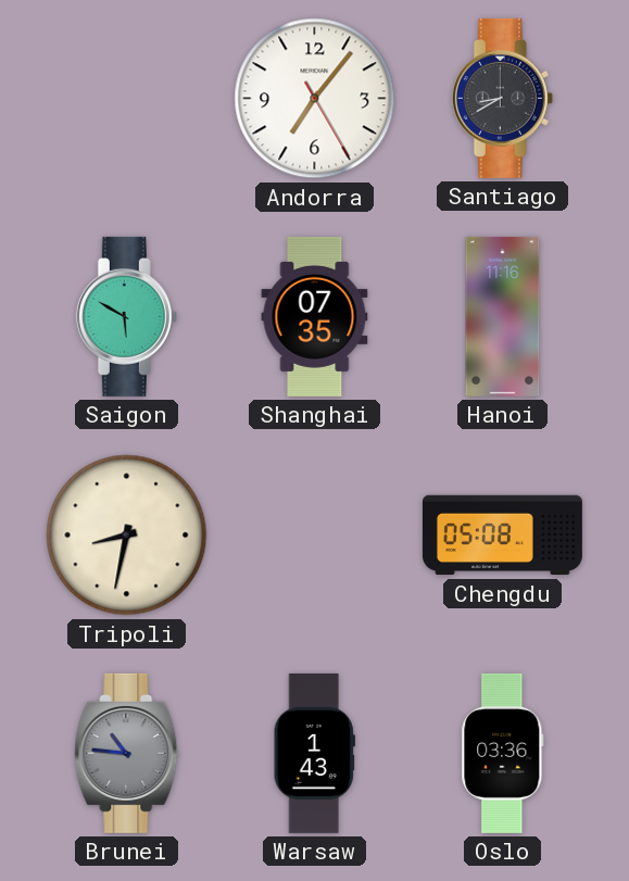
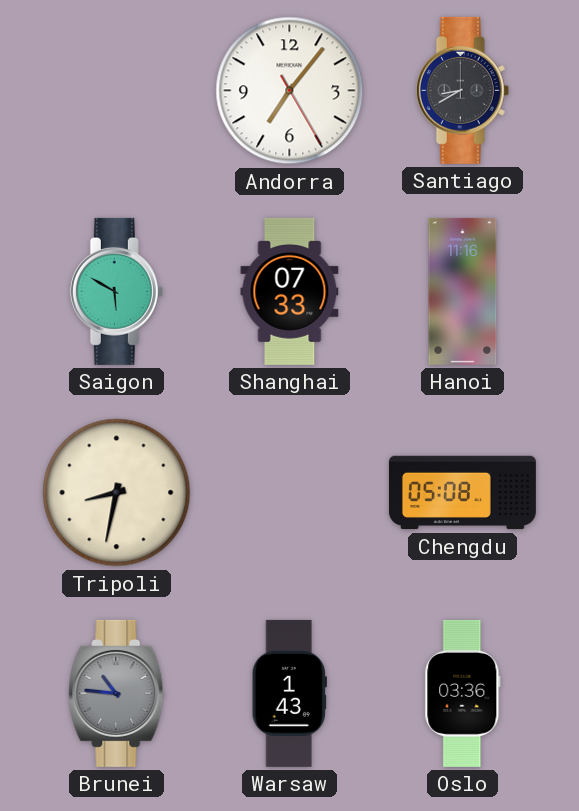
Shanghai: 07:35 -> 07:33 (290, 291)
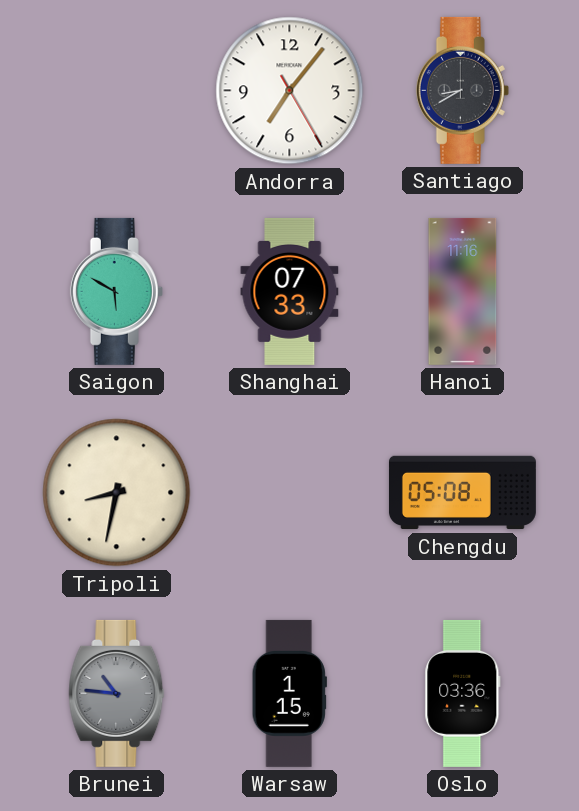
Warsaw: 1:43 -> 1:15 (289, 693)
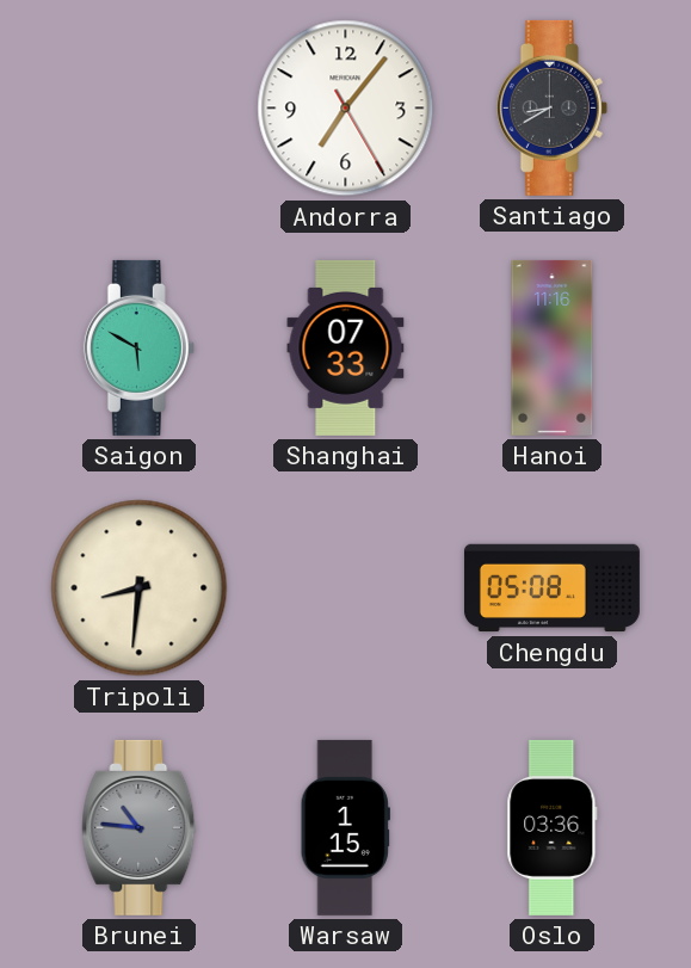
Tripoli: 8:32 -> 8:31 (140, 588)
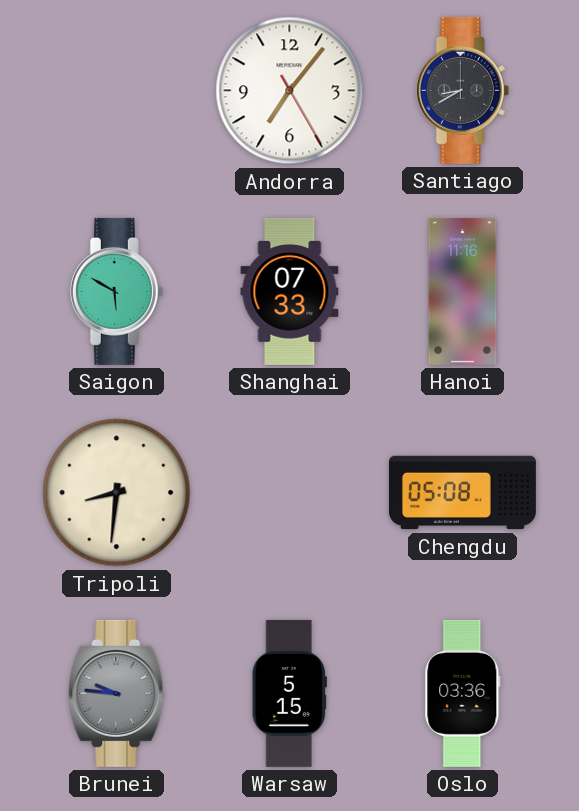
Brunei: 10:46 -> 9:46 (117, 693)
Warsaw: 1:15 -> 5:15 (289, 693)
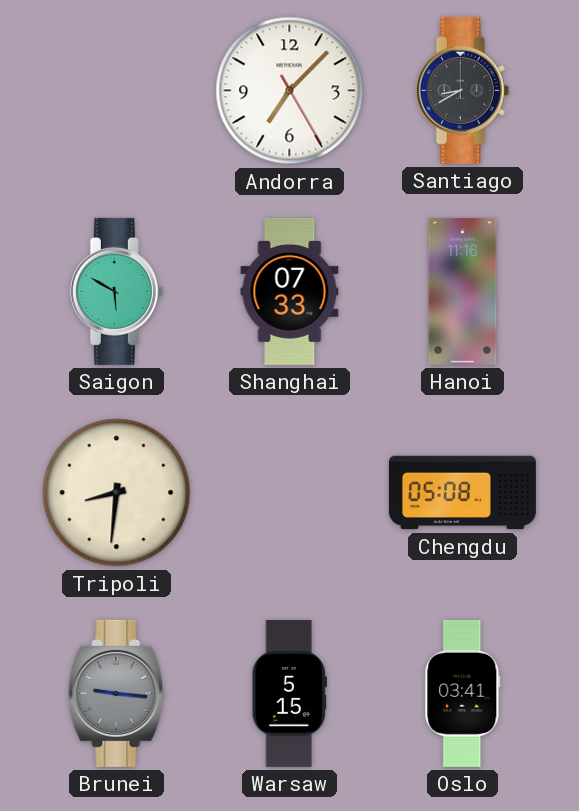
Andorra: 7:06 -> 7:07 (290, 91)
Brunei: 9:46 -> 9:16 (117, 693)
Oslo: 03:36 -> 03:41 (463, 693)
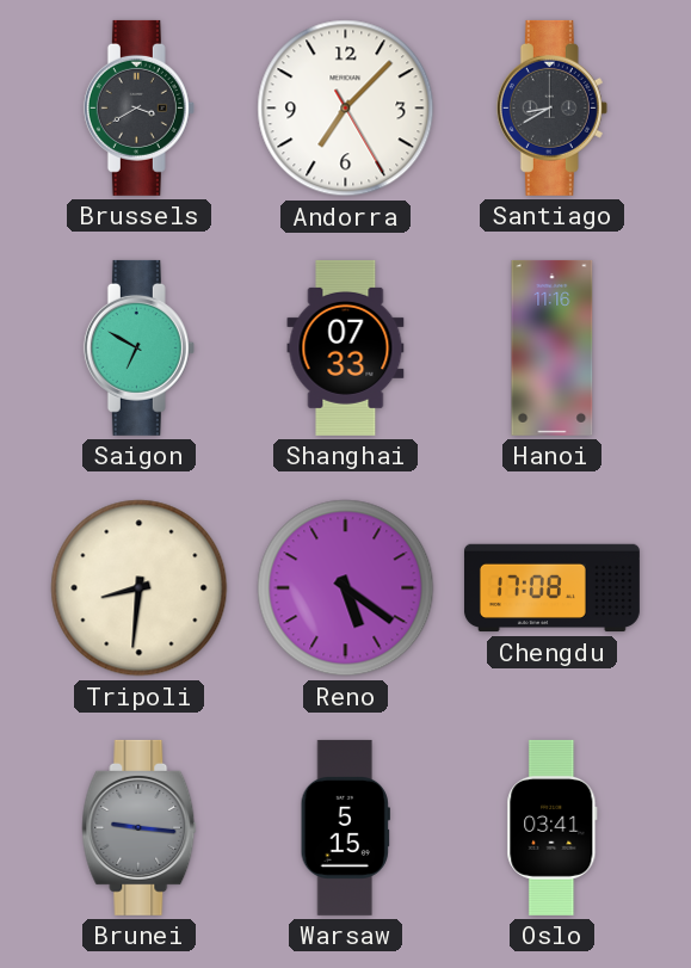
Brussels: none -> 3:40 (138, 107)
Saigon: 5:50 -> 6:50 (138, 347)
Reno: none -> 5:21 (346, 588)
Chengdu: 05:08 -> 17:08 (551, 588)
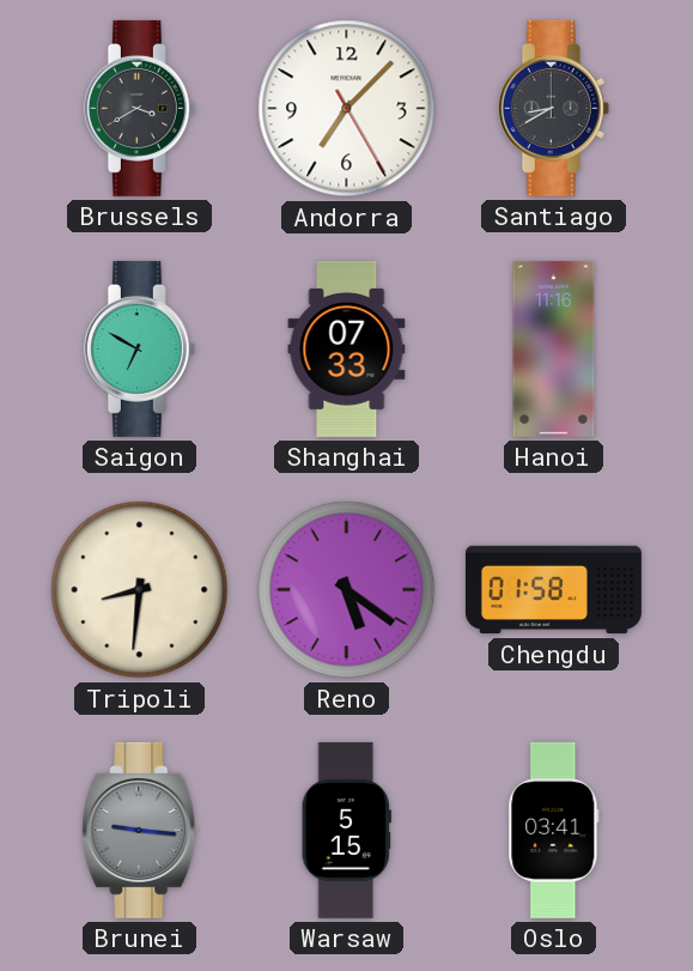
Chengdu: 17:08 -> 01:58 (553, 590)
